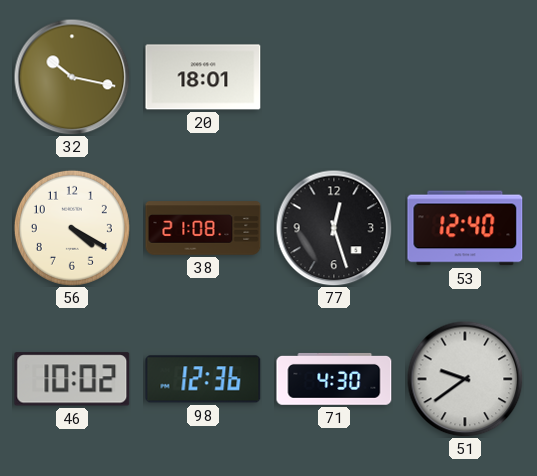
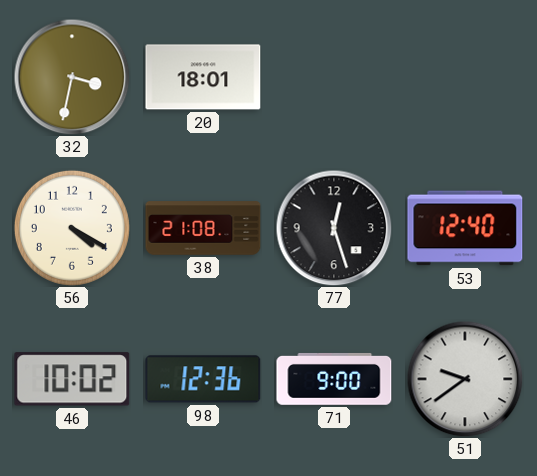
32: 10:17 -> 3:32 (72, 77)
71: 4:30 -> 9:00 (334, 379)
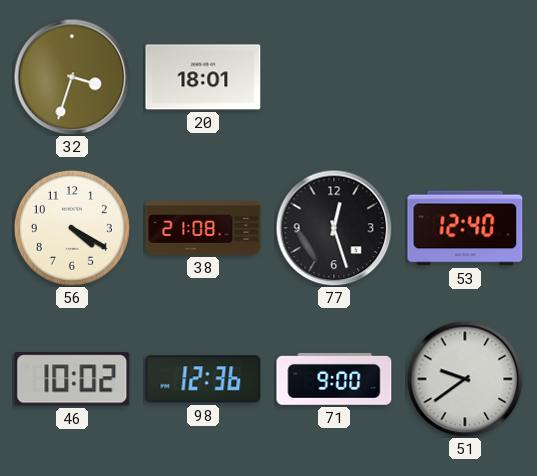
32: 3:32 -> 3:33 (72, 77)
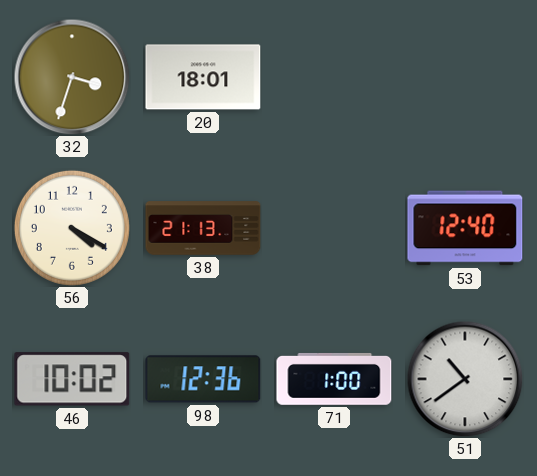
38: 21:08 -> 21:13 (203, 228)
77: 12:27 -> none (334, 228)
71: 9:00 -> 1:00 (334, 379)
51: 9:39 -> 10:39 (465, 379)
